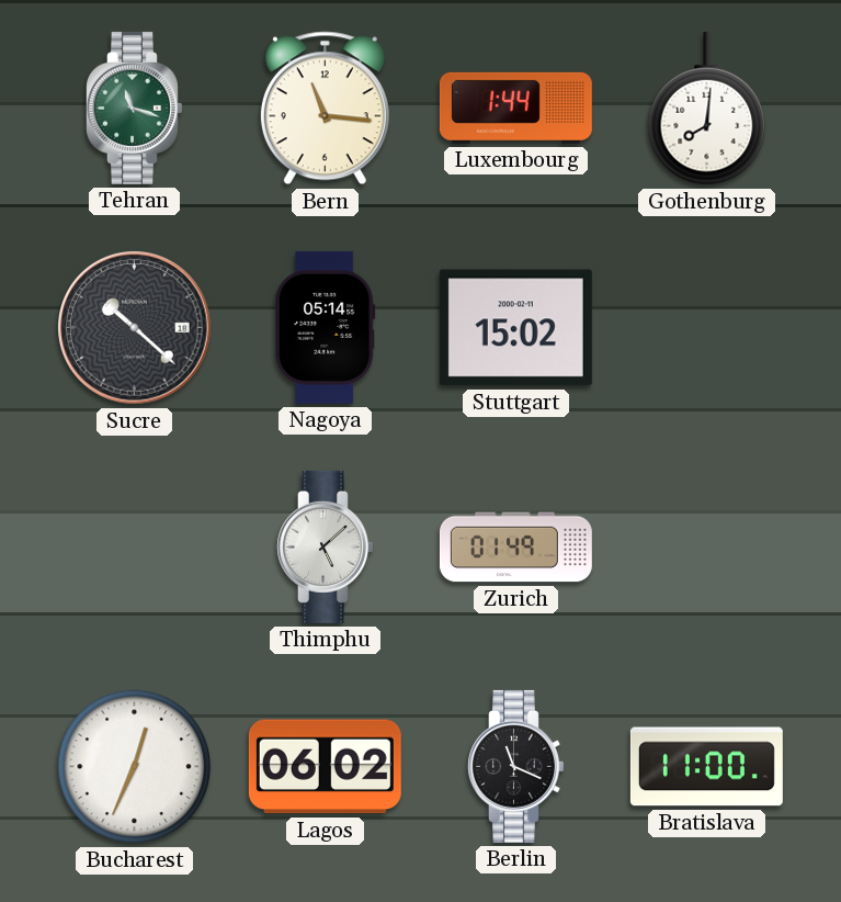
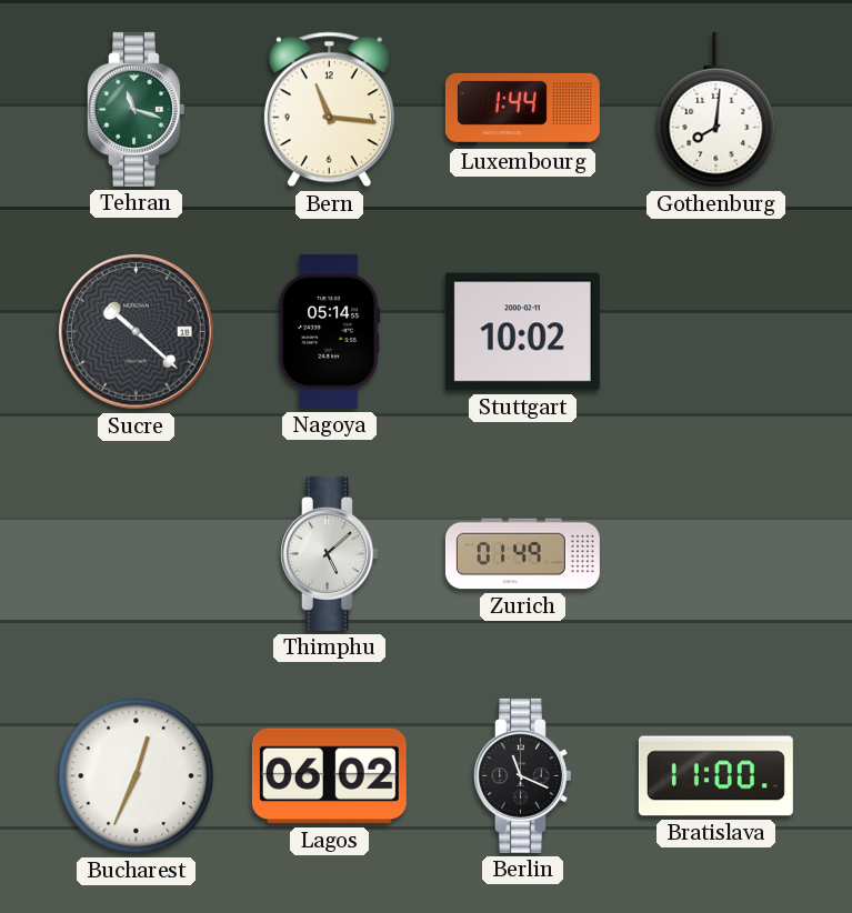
Stuttgart: 15:02 -> 10:02 (522, 332)
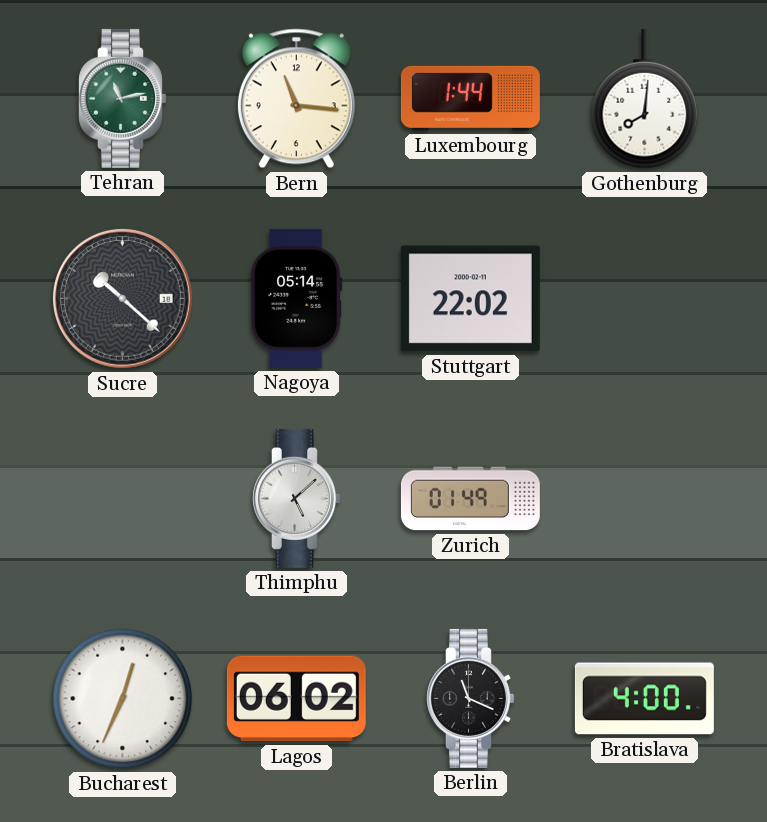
Tehran: 11:18 -> 11:13 (123, 98)
Stuttgart: 10:02 -> 22:02 (470, 299)
Bratislava: 11:00 -> 4:00 (644, 699)
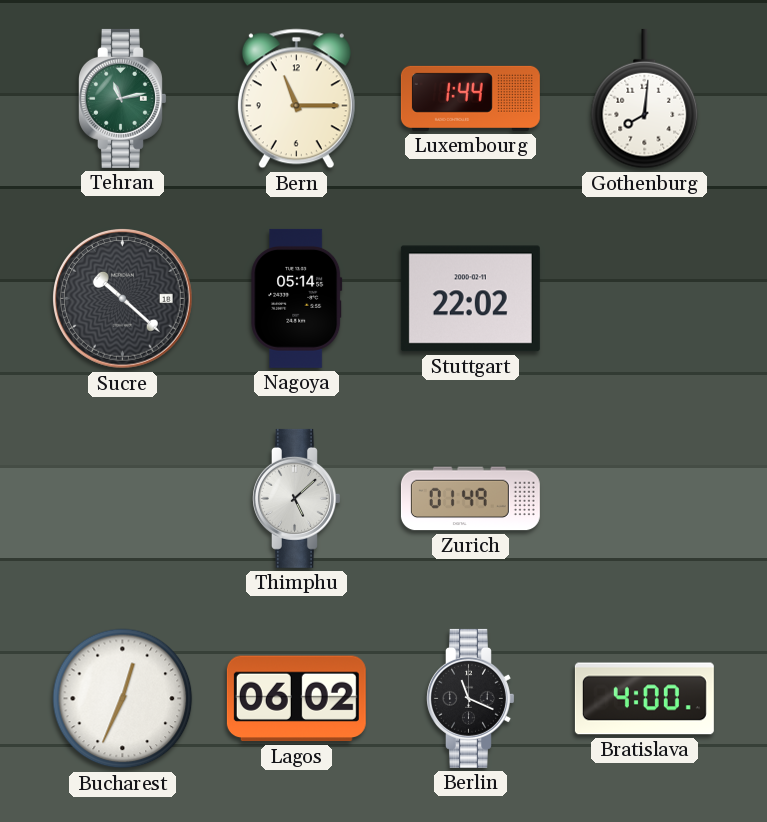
Bern: 11:16 -> 11:15 (296, 99)
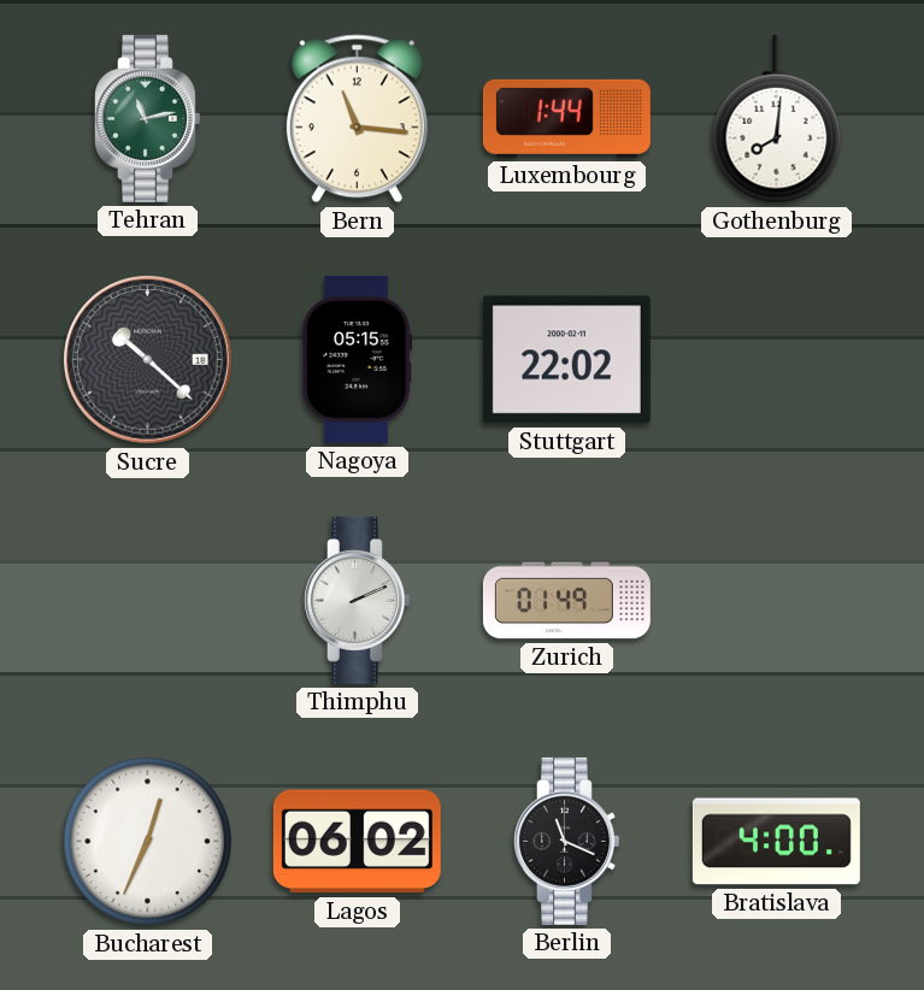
Bern: 11:15 -> 11:16 (357, 119)
Nagoya: 05:14 -> 05:15 (358, 359)
Thimphu: 5:08 -> 2:11 (358, 600)
